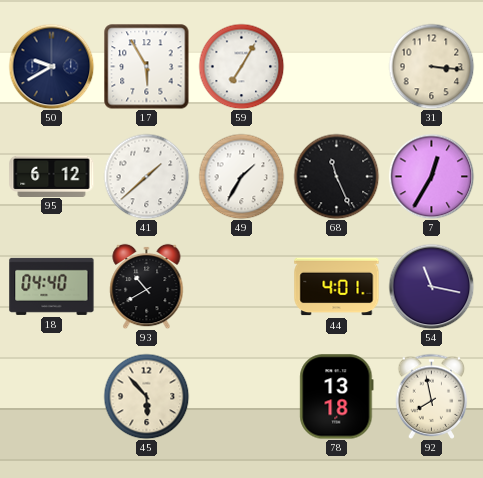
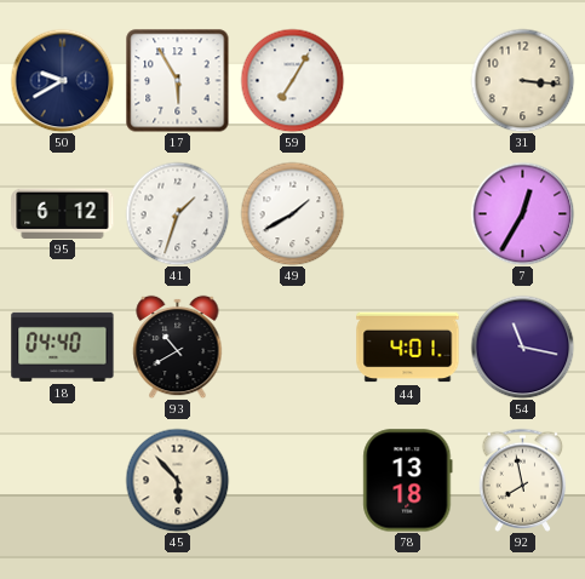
41: 1:38 -> 1:33 (177, 213)
49: 1:35 -> 1:40 (292, 213)
68: 11:26 -> none (336, 176)
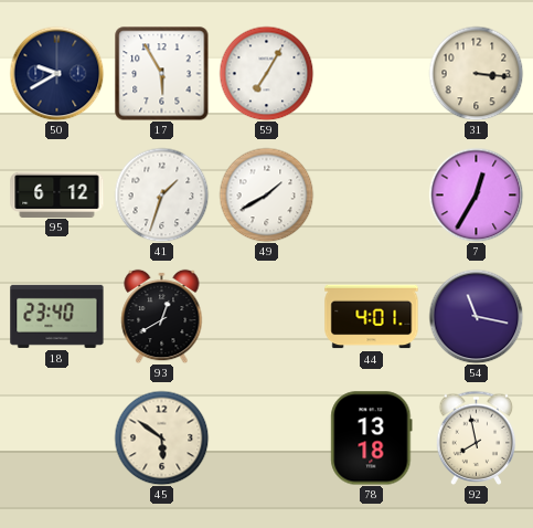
18: 04:40 -> 23:40 (57, 316)
93: 10:40 -> 12:40 (162, 316)
45: 5:53 -> 5:51 (161, 437)
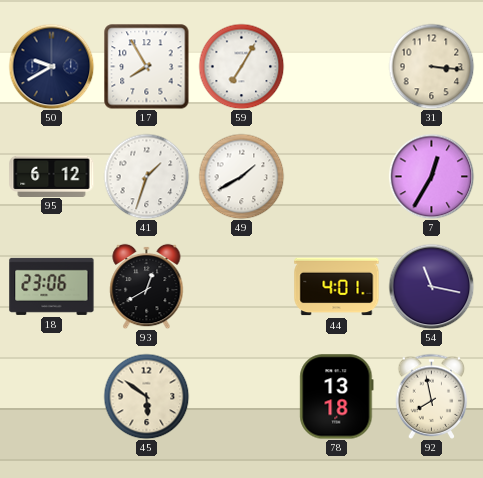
17: 5:55 -> 7:55 (147, 67)
18: 23:40 -> 23:06 (52, 286)
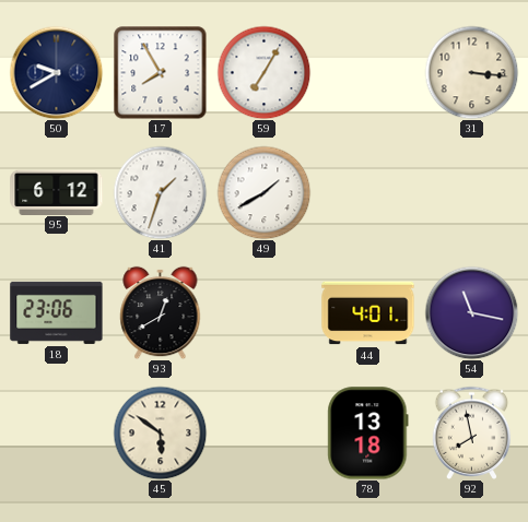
7: 12:35 -> none (431, 176)
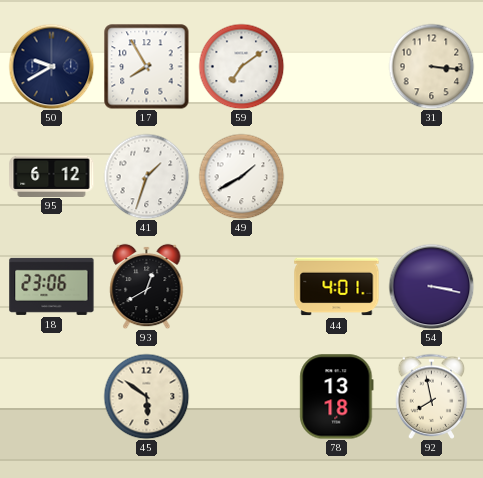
59: 7:05 -> 7:09 (241, 66)
54: 11:17 -> 3:17 (431, 286)
